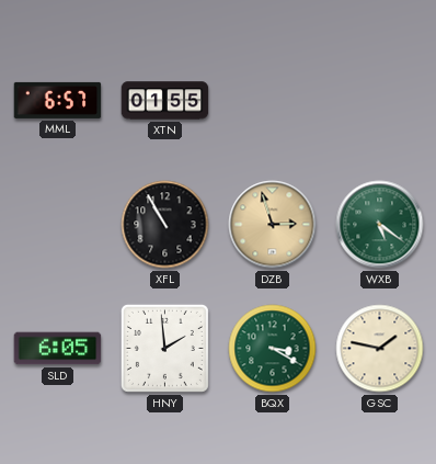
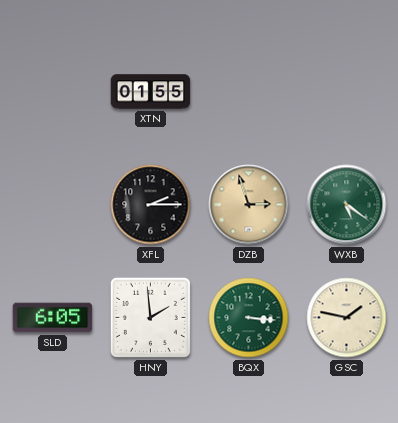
MML: 6:57 -> none (58, 100)
XFL: 10:55 -> 2:15 (151, 205)
BQX: 3:20 -> 3:16 (249, 318)
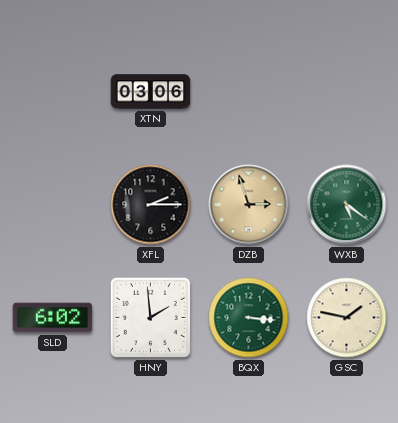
XTN: 01:55 -> 03:06 (151, 92)
SLD: 6:05 -> 6:02 (53, 318)
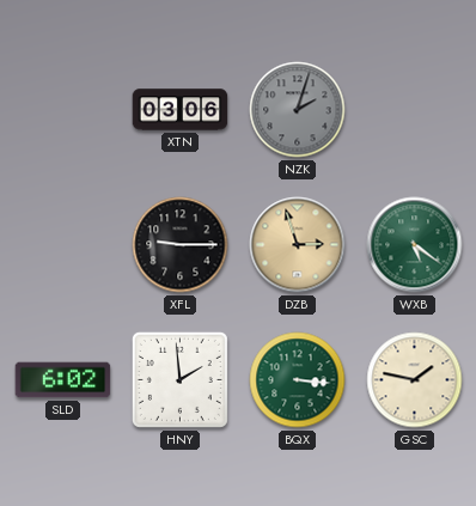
NZK: none -> 2:03 (298, 110)
XFL: 2:15 -> 9:15 (181, 245)
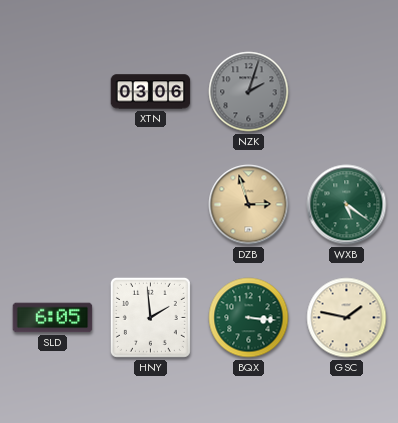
XFL: 9:15 -> none (181, 245)
SLD: 6:02 -> 6:05 (53, 318)
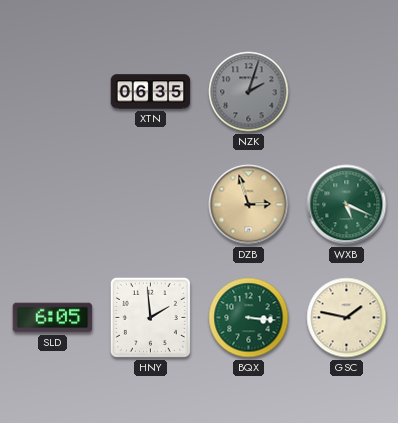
XTN: 03:06 -> 06:35 (151, 92)
WXB: 5:21 -> 5:19 (347, 205)
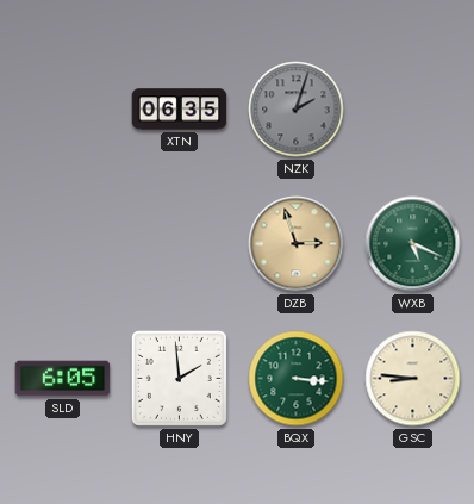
GSC: 1:47 -> 8:46 (413, 379)
